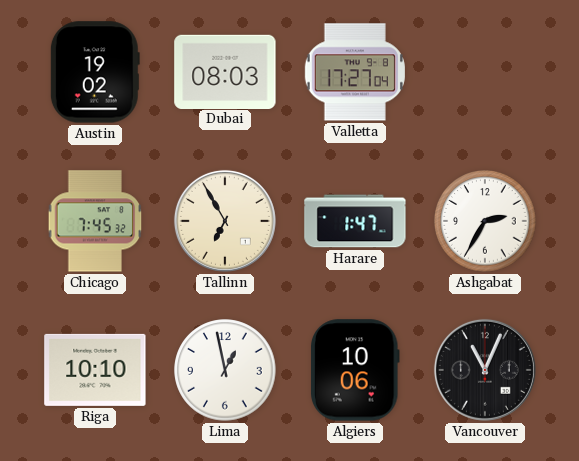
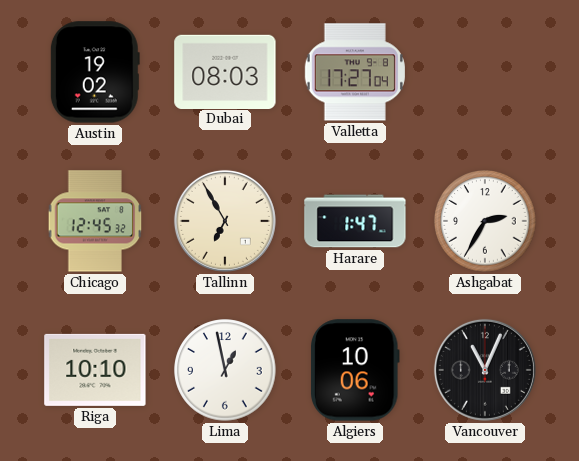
Chicago: 7:45 -> 12:45 (95, 221)
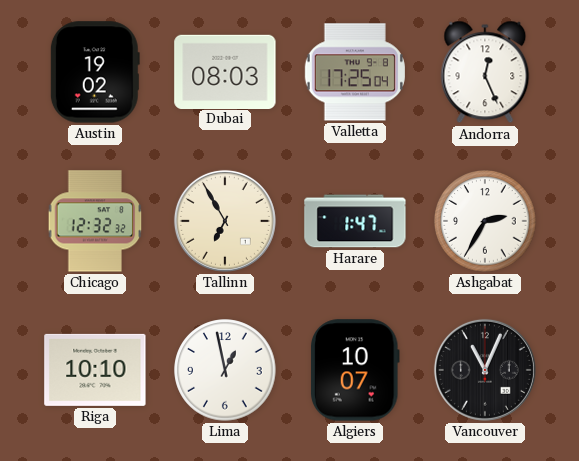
Valletta: 17:27 -> 17:25 (355, 72)
Andorra: none -> 12:26 (485, 72)
Chicago: 12:45 -> 12:32 (95, 221)
Algiers: 10:06 -> 10:07 (355, 370)
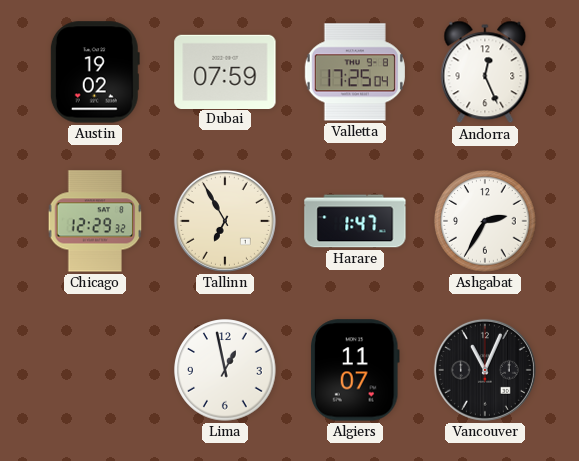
Dubai: 08:03 -> 07:59 (225, 71)
Chicago: 12:32 -> 12:29 (95, 221)
Riga: 10:10 -> none (95, 370)
Algiers: 10:07 -> 11:07 (355, 370)
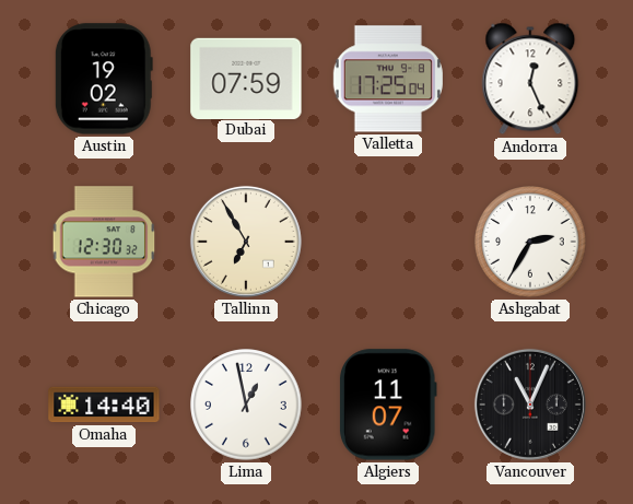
Chicago: 12:29 -> 12:30 (104, 242)
Harare: 1:47 -> none (355, 221)
Omaha: none -> 14:40 (104, 405)
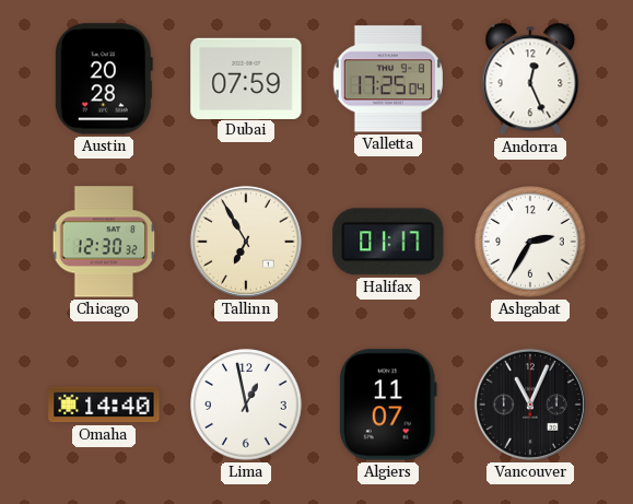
Austin: 19:02 -> 20:28 (104, 79)
Halifax: none -> 01:17 (388, 242)
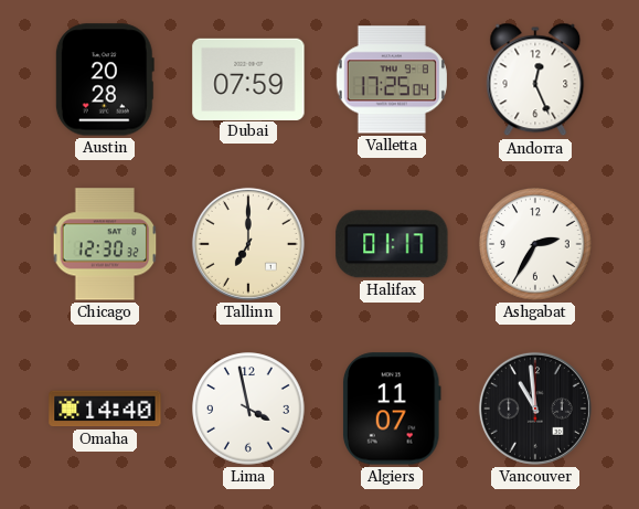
Tallinn: 6:55 -> 7:00 (248, 244)
Lima: 12:58 -> 3:58 (248, 409)
Vancouver: 11:04 -> 10:59 (535, 409)
